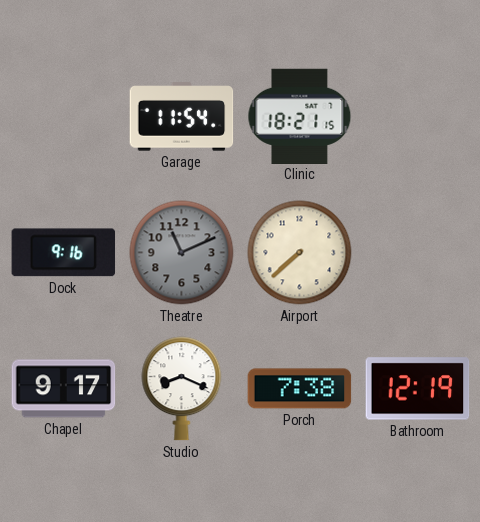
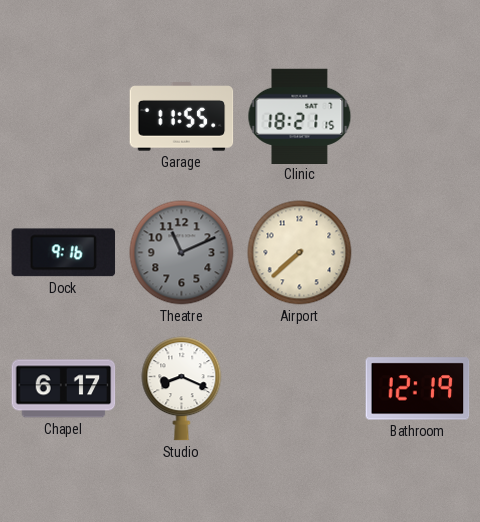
Garage: 11:54 -> 11:55 (182, 117)
Chapel: 9:17 -> 6:17 (64, 389)
Porch: 7:38 -> none (300, 389)
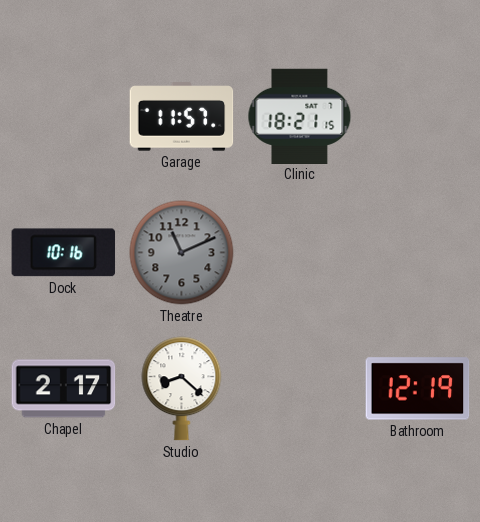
Garage: 11:55 -> 11:57 (182, 117)
Dock: 9:16 -> 10:16 (64, 253)
Airport: 7:38 -> none (300, 253)
Chapel: 6:17 -> 2:17 (64, 389)
Studio: 8:19 -> 8:22 (182, 389)
